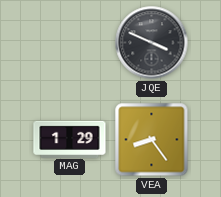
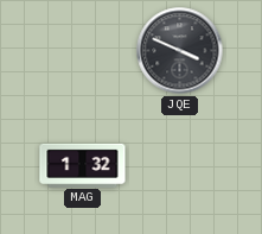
MAG: 1:29 -> 1:32 (83, 165)
VEA: 8:24 -> none (152, 140)
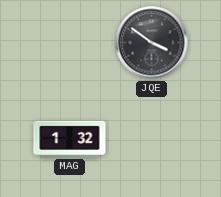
JQE: 3:49 -> 3:51 (152, 43)
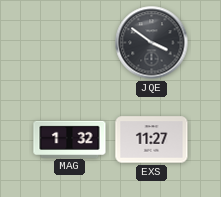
EXS: none -> 11:27 (152, 140)
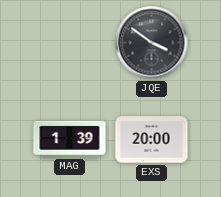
MAG: 1:32 -> 1:39 (70, 139)
EXS: 11:27 -> 20:00 (152, 140)
